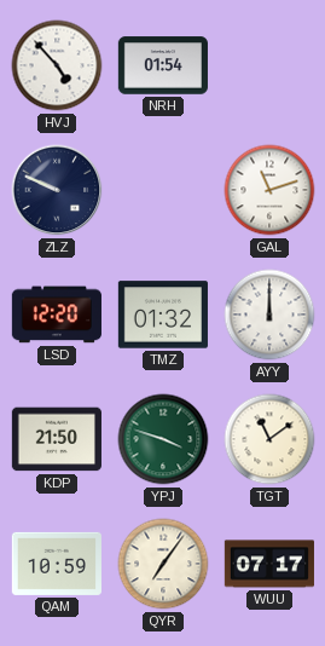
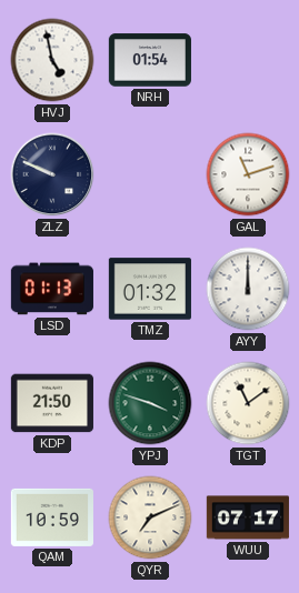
HVJ: 4:53 -> 4:58 (52, 60)
LSD: 12:20 -> 01:13 (52, 289)
QYR: 7:06 -> 7:11 (150, 517)
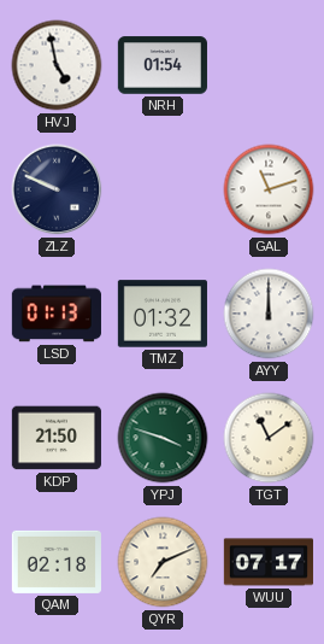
QAM: 10:59 -> 02:18 (57, 562)
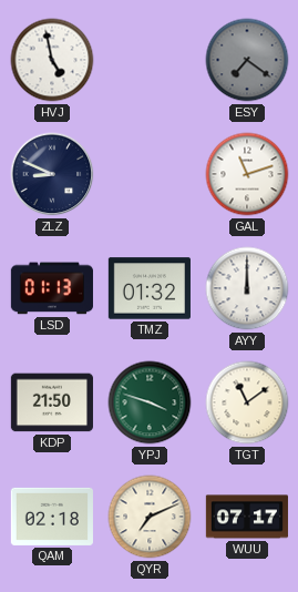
NRH: 01:54 -> none (163, 65)
ESY: none -> 7:21 (247, 60)
ZLZ: 9:49 -> 8:49 (52, 174)
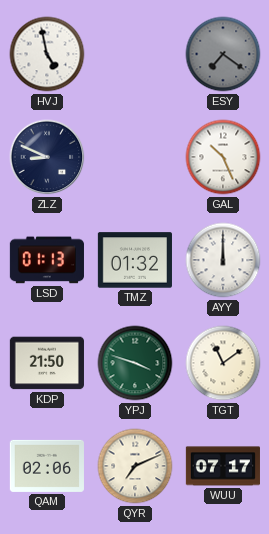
GAL: 11:12 -> 10:26 (223, 157)
QAM: 02:18 -> 02:06 (47, 466)
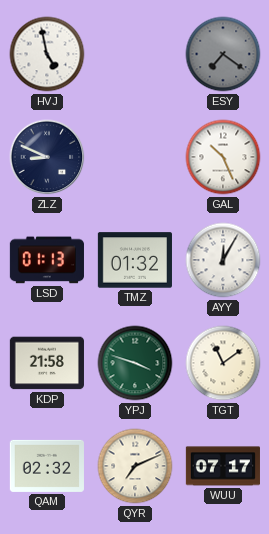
AYY: 12:00 -> 12:05 (223, 260)
KDP: 21:50 -> 21:58 (47, 363)
QAM: 02:06 -> 02:32 (47, 466)
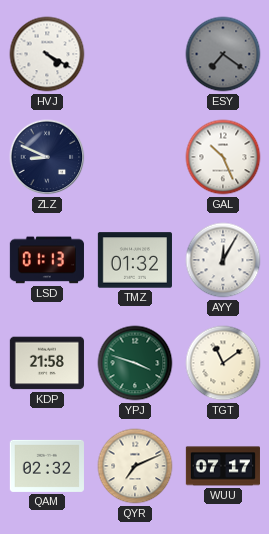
HVJ: 4:58 -> 4:20 (47, 54)
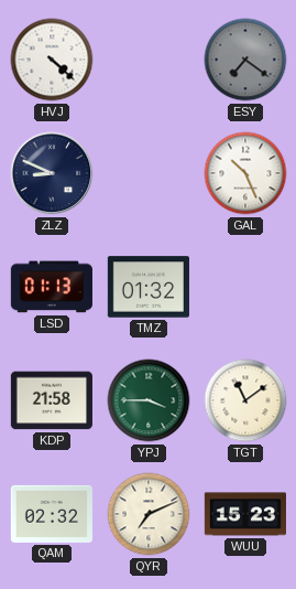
HVJ: 4:20 -> 4:22 (52, 60)
AYY: 12:05 -> none (223, 260)
YPJ: 3:48 -> 3:45 (149, 400)
WUU: 07:17 -> 15:23 (245, 514)
